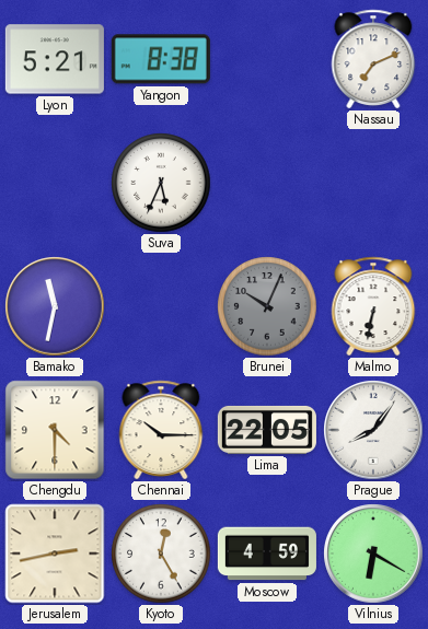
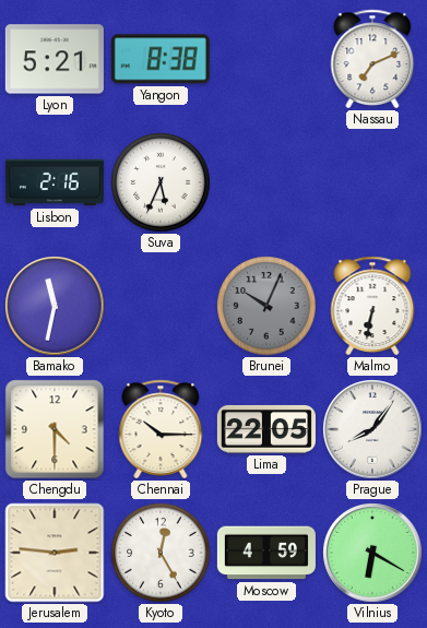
Lisbon: none -> 2:16 (55, 182)
Jerusalem: 2:43 -> 2:46 (55, 553)
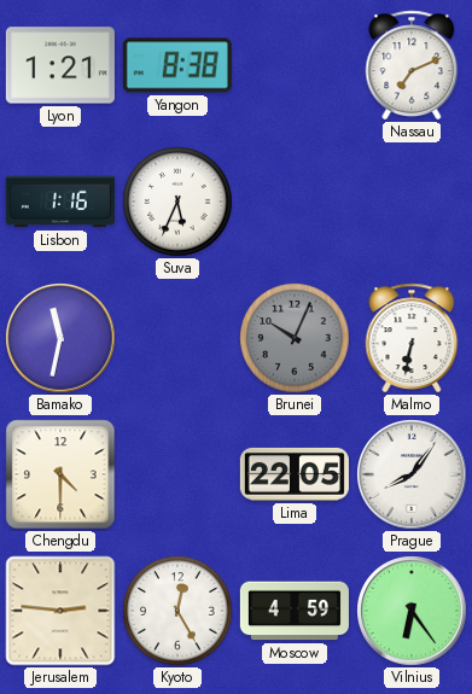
Lyon: 5:21 -> 1:21 (60, 65)
Lisbon: 2:16 -> 1:16 (60, 202)
Chennai: 10:15 -> none (161, 429)
Vilnius: 6:20 -> 6:24 (412, 611)
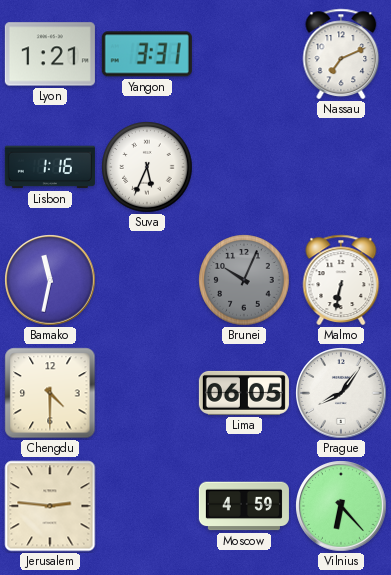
Yangon: 8:38 -> 3:31 (147, 54)
Lima: 22:05 -> 06:05 (244, 393)
Kyoto: 12:25 -> none (177, 611)
Vilnius: 6:24 -> 6:23 (341, 506)
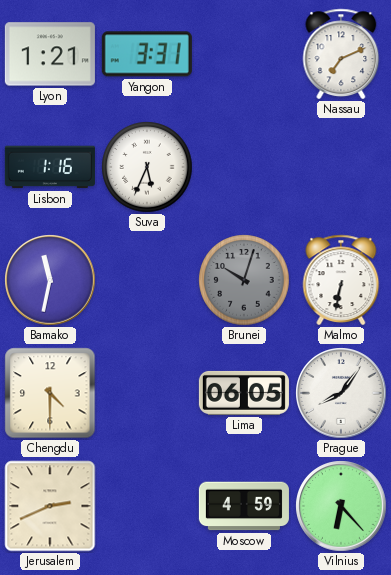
Brunei: 10:04 -> 10:03 (244, 280)
Jerusalem: 2:46 -> 2:41 (50, 506)
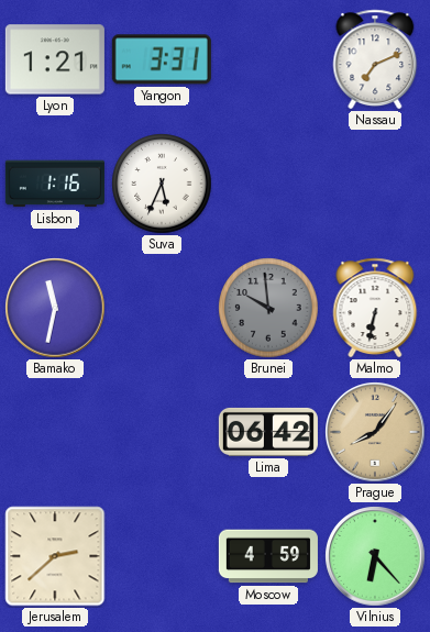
Brunei: 10:03 -> 9:59 (268, 308)
Chengdu: 4:30 -> none (50, 393)
Lima: 06:05 -> 06:42 (268, 432)
Prague dial: white -> champagne (375, 432)
Jerusalem: 2:41 -> 2:38 (55, 556)
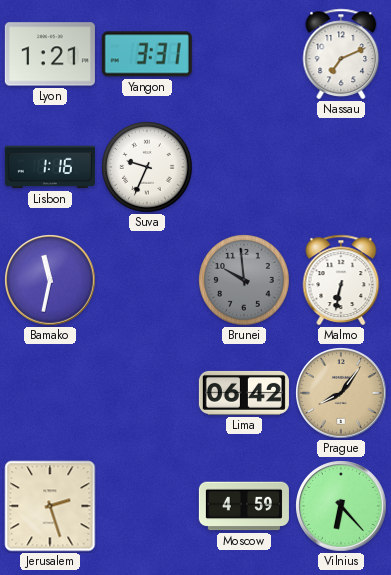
Suva: 5:34 -> 9:34 (147, 167)
Jerusalem: 2:38 -> 2:27 (50, 506)
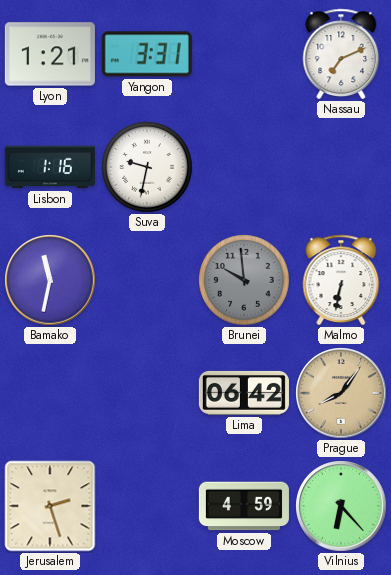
Suva: 9:34 -> 9:32 (147, 167)
